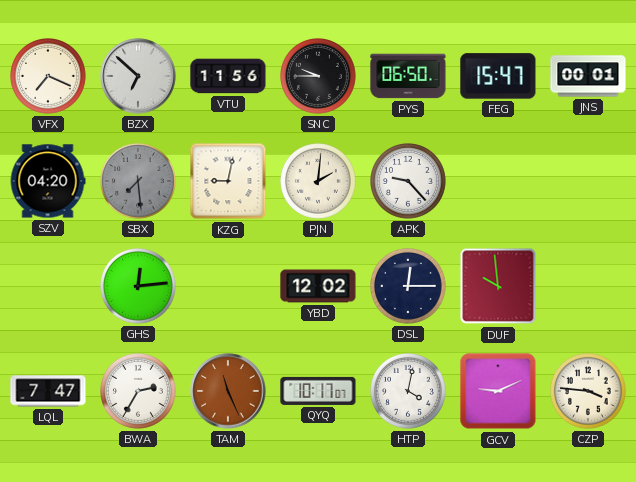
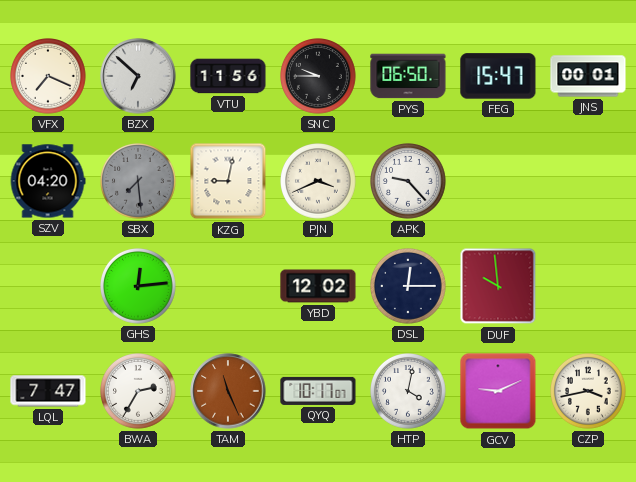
PJN: 2:01 -> 3:41 (319, 182)
CZP: 3:46 -> 3:43 (589, 392)
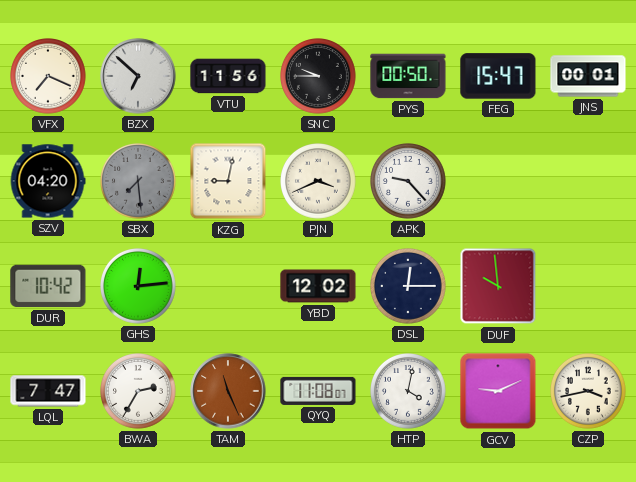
PYS: 06:50 -> 00:50 (408, 76)
DUR: none -> 10:42 (48, 286)
QYQ: 10:17 -> 11:08 (318, 391)
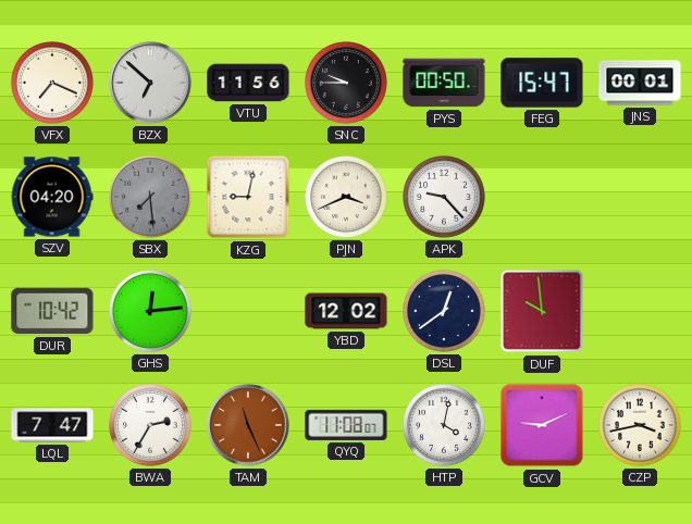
DSL: 12:15 -> 12:39 (445, 312)
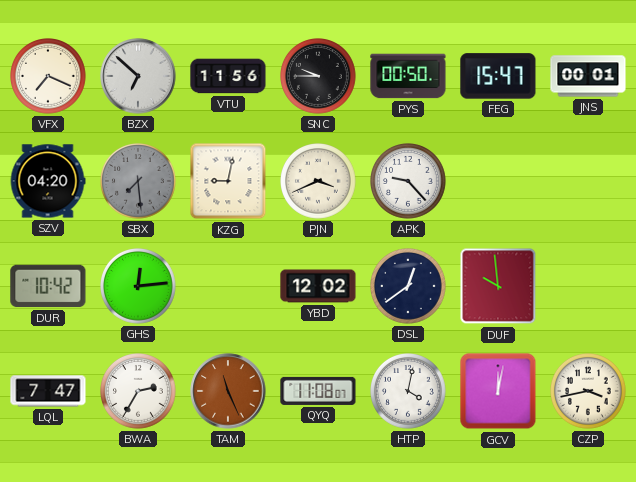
GCV: 9:11 -> 12:02 (498, 391)
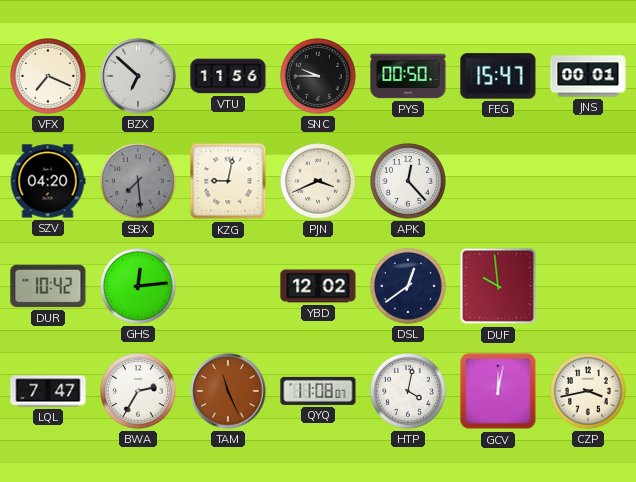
APK: 9:23 -> 12:23 (409, 182)
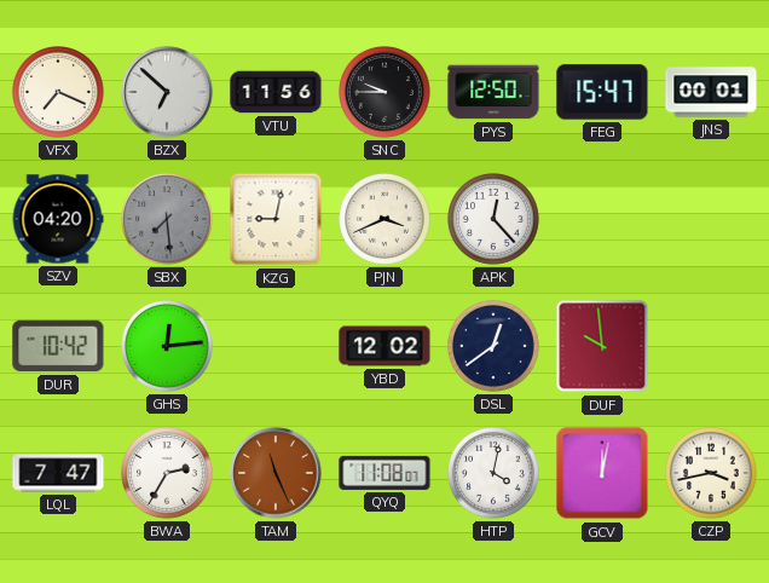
PYS: 00:50 -> 12:50 (493, 92)
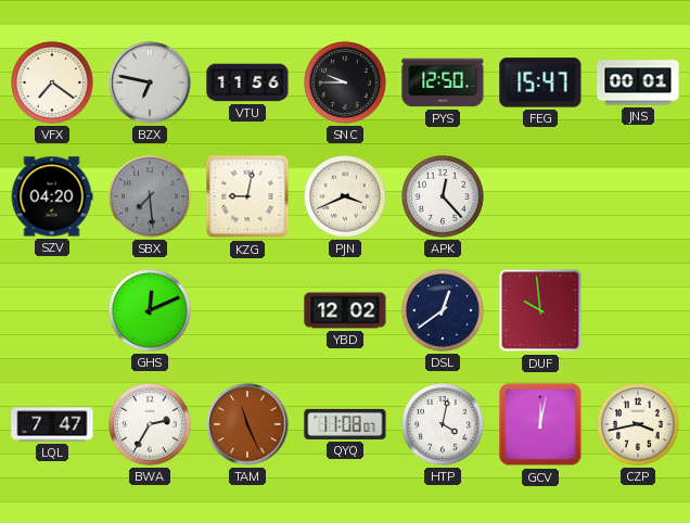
VFX: 7:19 -> 7:21 (53, 84)
BZX: 6:52 -> 6:47 (150, 82)
DUR: 10:42 -> none (58, 346)
GHS: 12:14 -> 12:11 (151, 311)
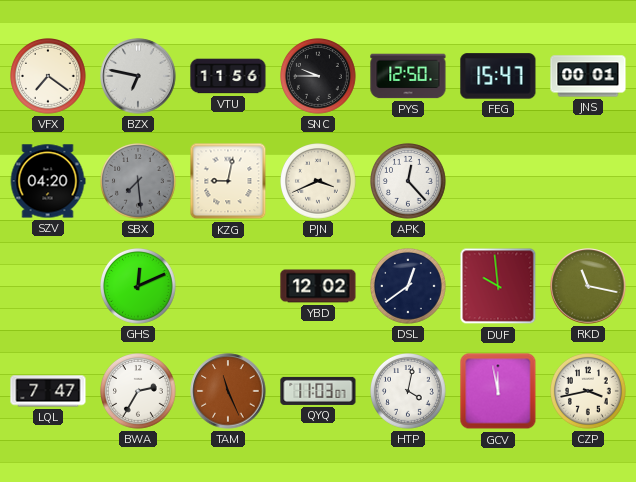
RKD: none -> 11:17 (588, 286)
QYQ: 11:08 -> 11:03 (318, 391)
GCV: 12:02 -> 11:58 (498, 391)
